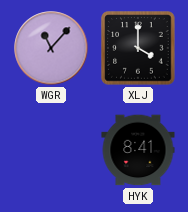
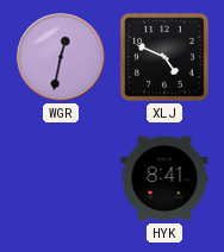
WGR: 11:07 -> 12:32 (61, 57)
XLJ: 4:00 -> 4:49 (164, 57)
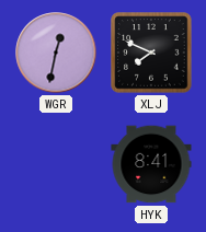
XLJ: 4:49 -> 7:49 (151, 53)
